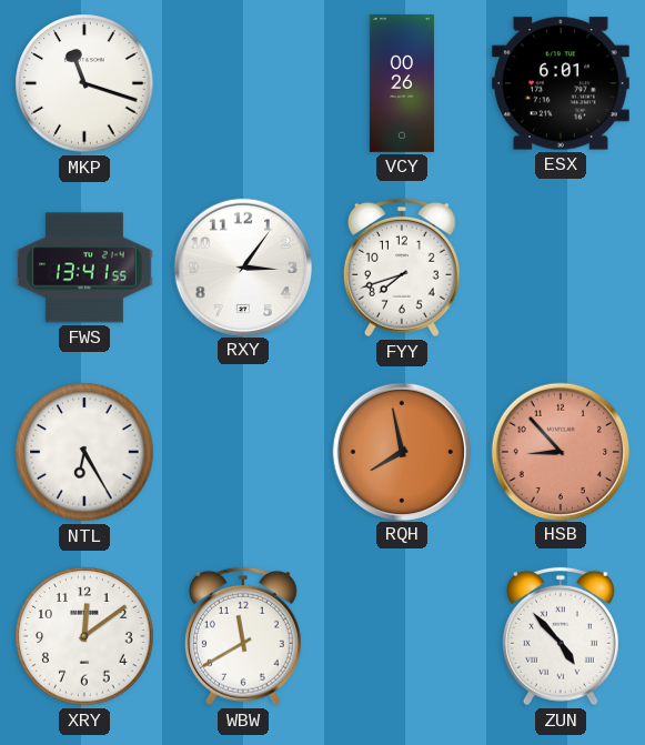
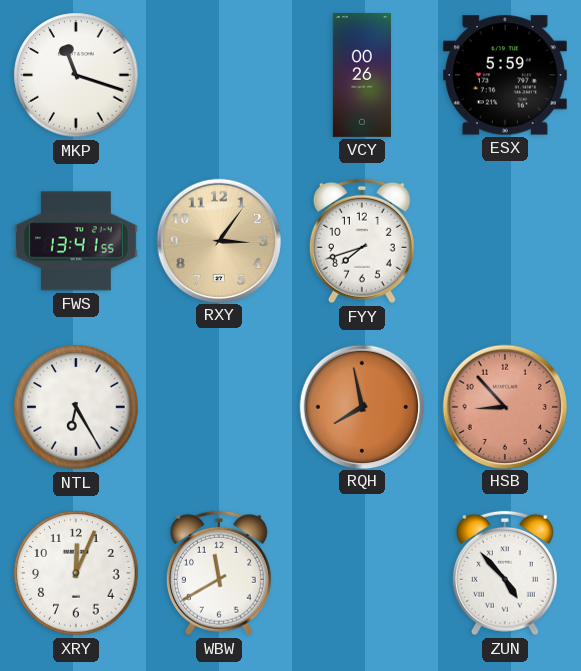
ESX: 6:01 -> 5:59 (505, 75)
RXY dial: white -> champagne (218, 240)
XRY: 12:09 -> 12:04 (76, 573)
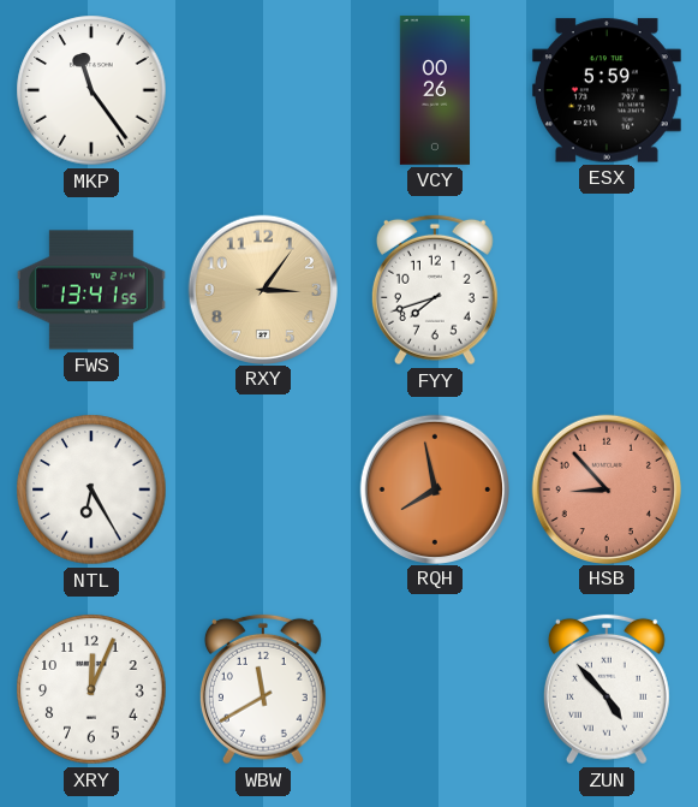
MKP: 11:18 -> 11:24 (91, 90)
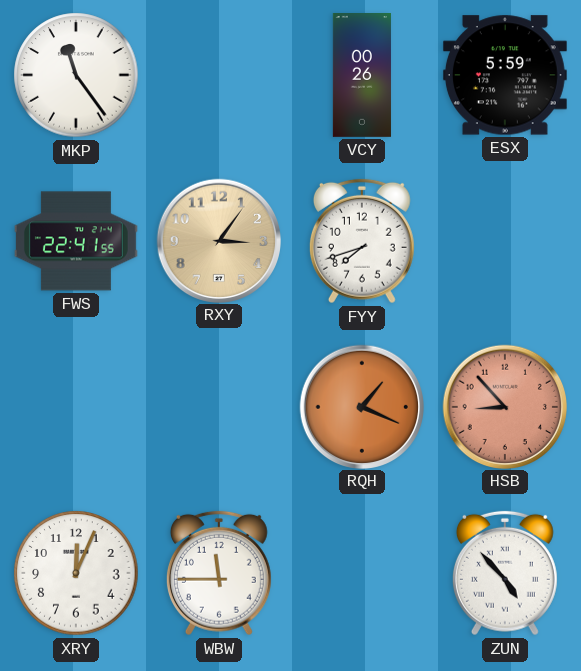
FWS: 13:41 -> 22:41 (76, 241)
NTL: 6:25 -> none (91, 489)
RQH: 7:58 -> 1:19 (361, 406)
WBW: 11:40 -> 11:45 (219, 573)
